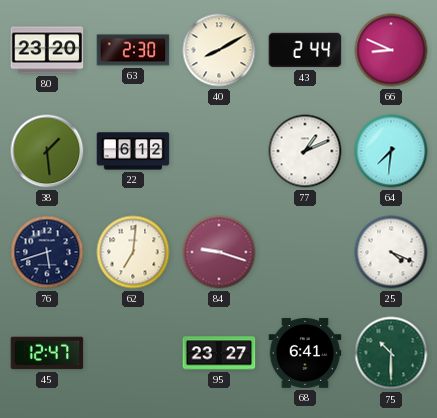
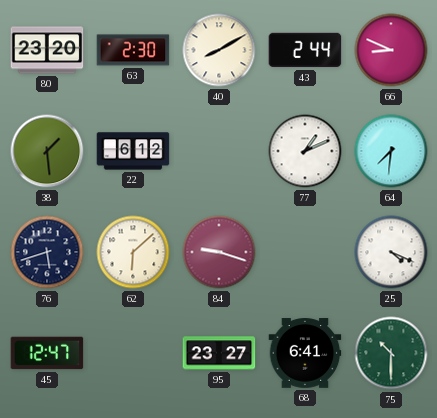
62: 7:01 -> 6:08 (133, 252)
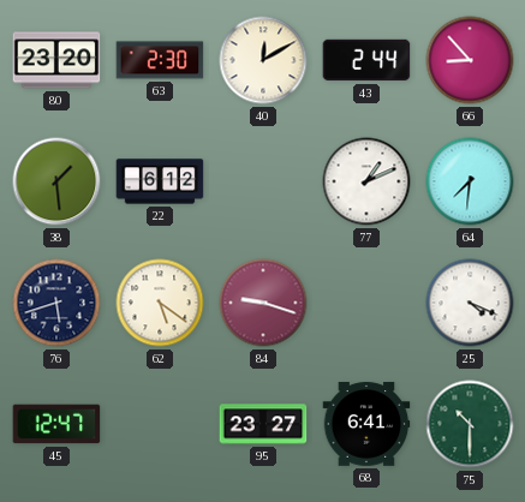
40: 8:10 -> 12:10 (263, 60)
66: 8:49 -> 8:53 (470, 60)
62: 6:08 -> 5:21 (160, 303)
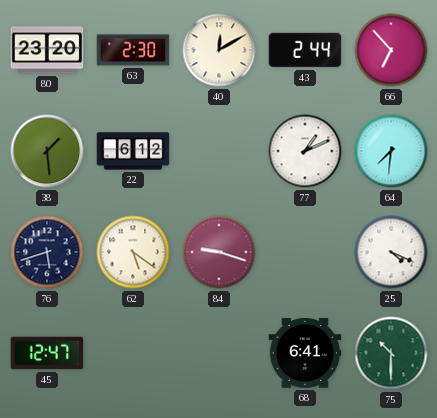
66: 8:53 -> 6:53 (391, 50)
95: 23:27 -> none (263, 424)
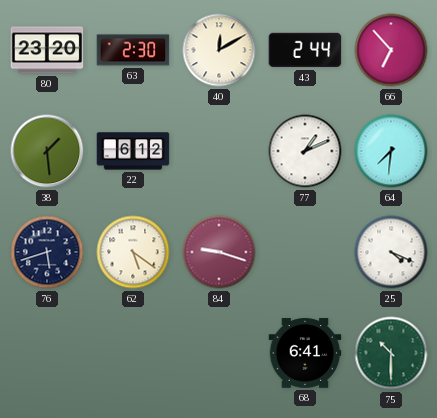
45: 12:47 -> none (47, 353)
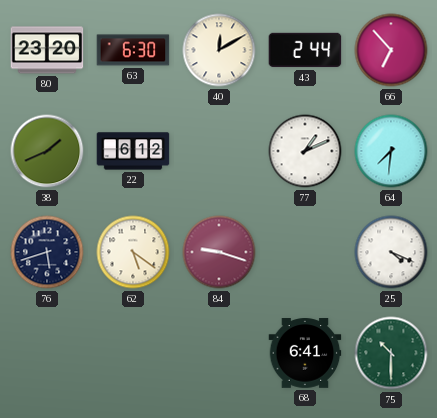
63: 2:30 -> 6:30 (133, 50)
38: 1:29 -> 1:41 (47, 151)
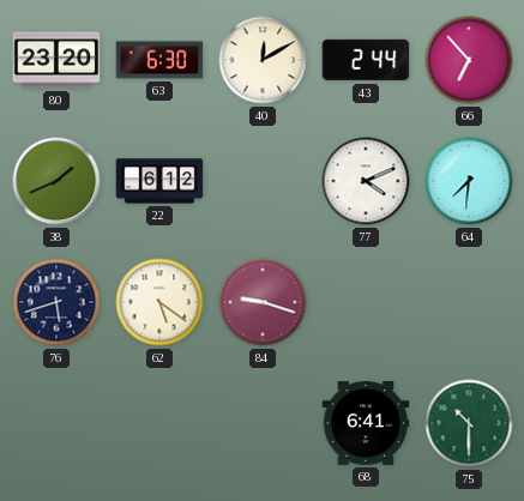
77: 1:11 -> 4:11 (366, 181)
25: 4:19 -> none (391, 252)
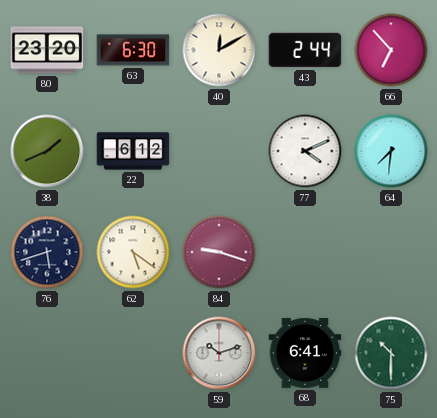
59: none -> 10:12 (219, 353)
